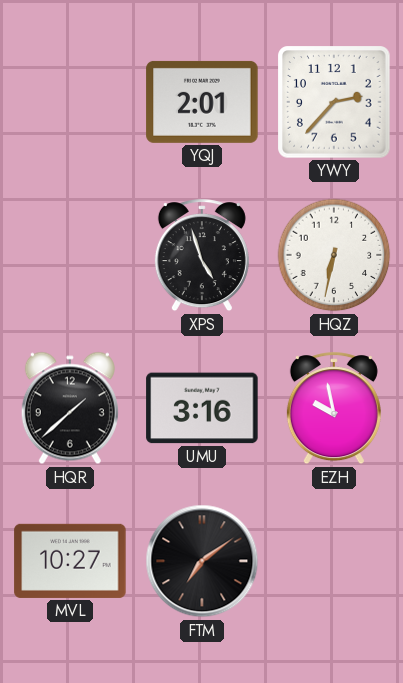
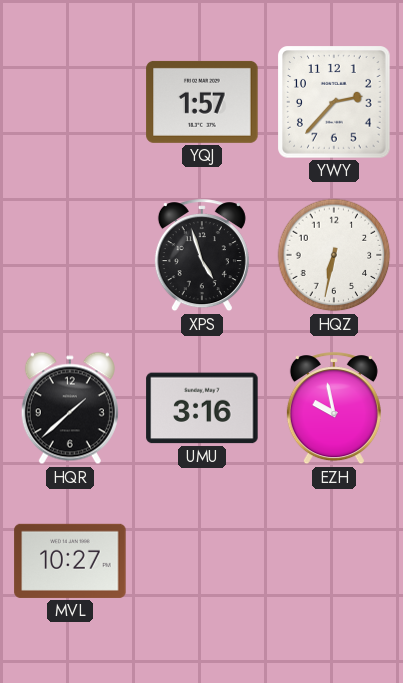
YQJ: 2:01 -> 1:57 (202, 102)
FTM: 7:09 -> none (202, 561)
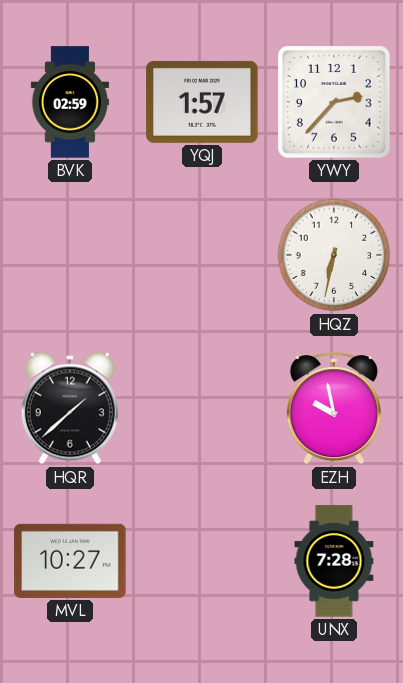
BVK: none -> 02:59 (70, 102)
XPS: 4:57 -> none (202, 256)
UMU: 3:16 -> none (202, 408)
UNX: none -> 7:28 (334, 561)
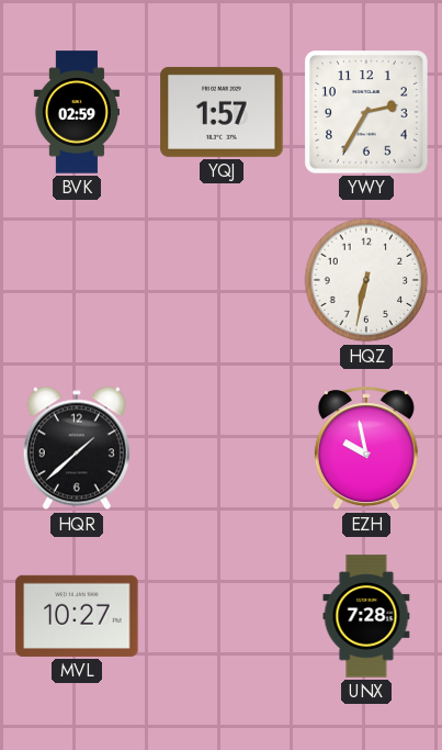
YWY: 2:37 -> 2:35 (366, 112)
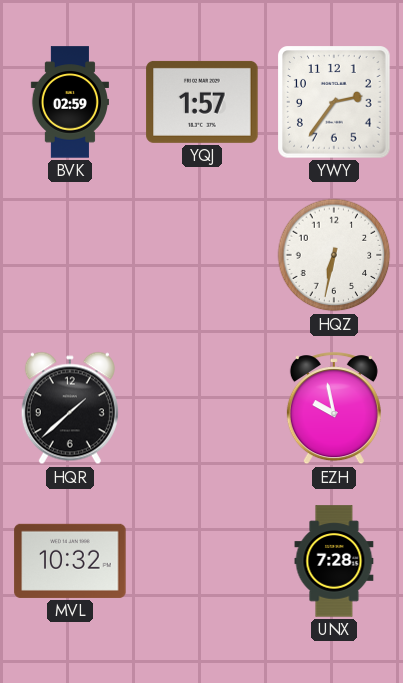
YWY: 2:35 -> 2:36 (334, 102)
MVL: 10:27 -> 10:32 (70, 561)
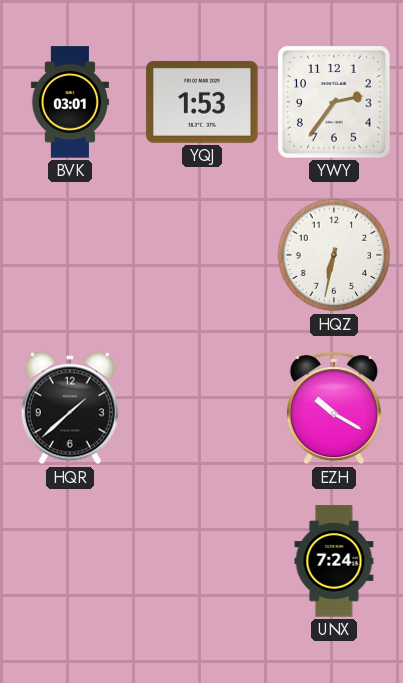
BVK: 02:59 -> 03:01 (70, 102)
YQJ: 1:57 -> 1:53 (202, 102)
EZH: 9:58 -> 10:20 (334, 409)
MVL: 10:32 -> none (70, 561)
UNX: 7:28 -> 7:24 (334, 561)
